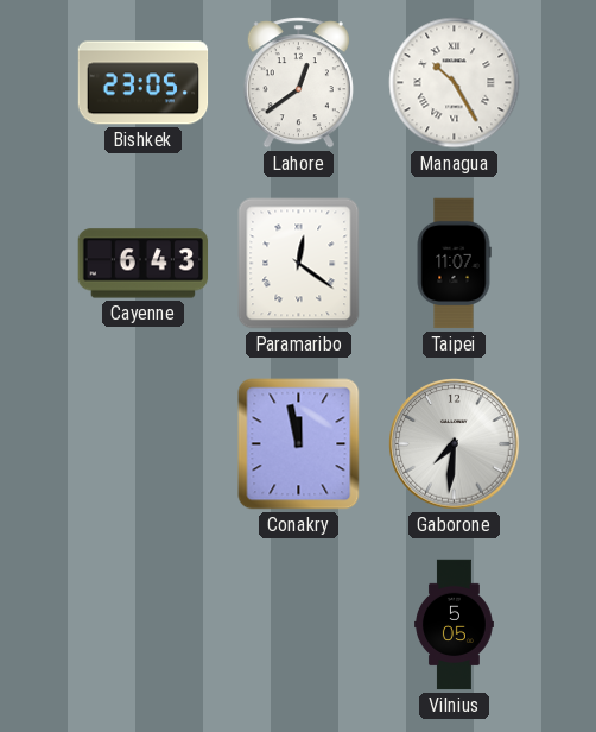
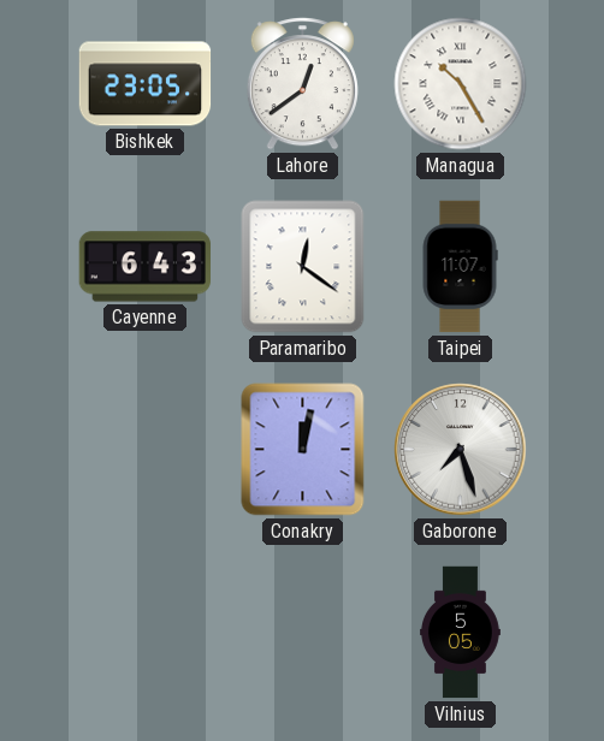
Conakry: 11:58 -> 12:02 (303, 450)
Gaborone: 7:31 -> 7:27 (461, 450)
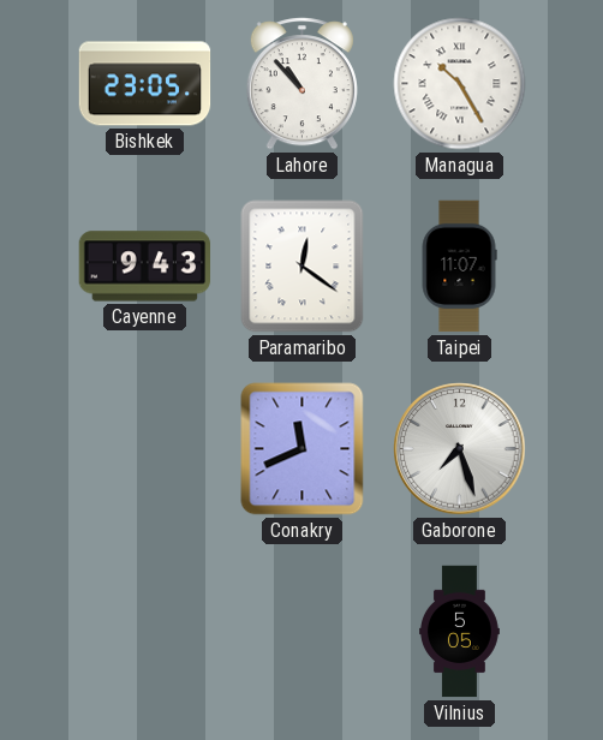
Lahore: 12:39 -> 10:53 (301, 84)
Cayenne: 6:43 -> 9:43 (145, 267)
Conakry: 12:02 -> 11:41 (303, 449)
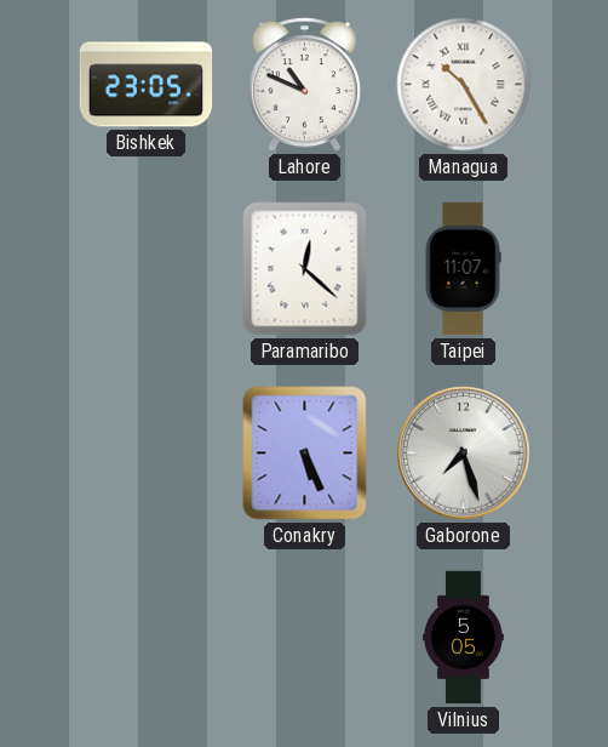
Lahore: 10:53 -> 10:49 (304, 85)
Cayenne: 9:43 -> none (145, 267)
Paramaribo: 12:21 -> 12:22 (305, 269)
Conakry: 11:41 -> 5:26 (305, 454)
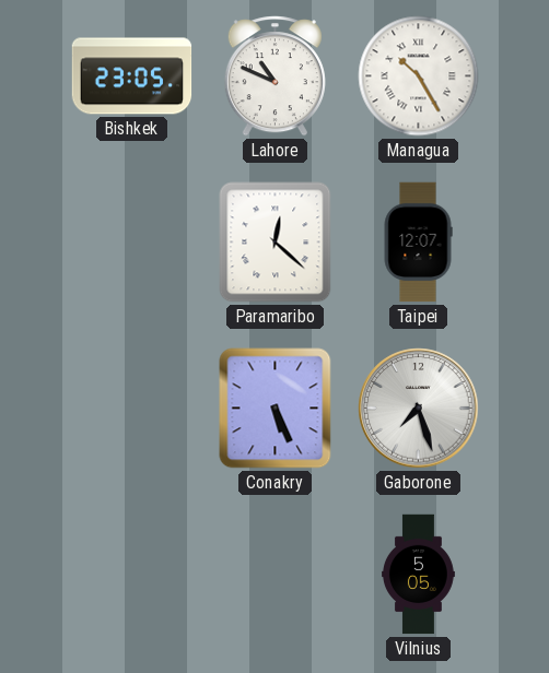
Taipei: 11:07 -> 12:07 (418, 243)
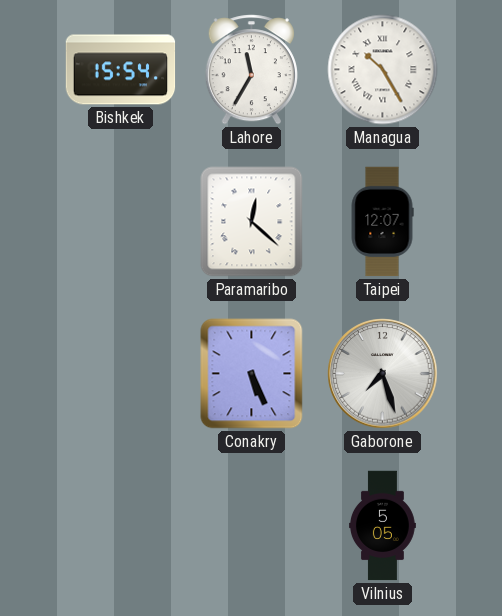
Bishkek: 23:05 -> 15:54 (121, 70)
Lahore: 10:49 -> 11:35 (251, 70)
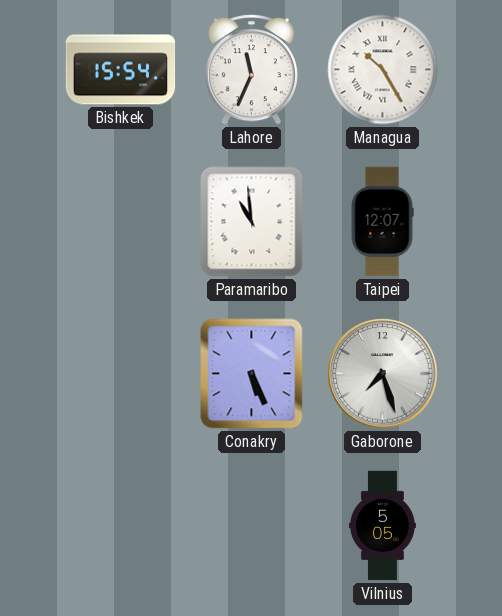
Lahore: 11:35 -> 11:34 (251, 70)
Paramaribo: 12:22 -> 10:59 (252, 222)
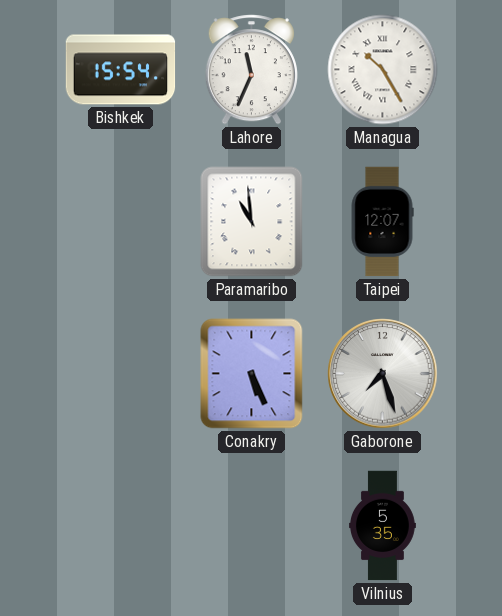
Vilnius: 5:05 -> 5:35 (383, 526)
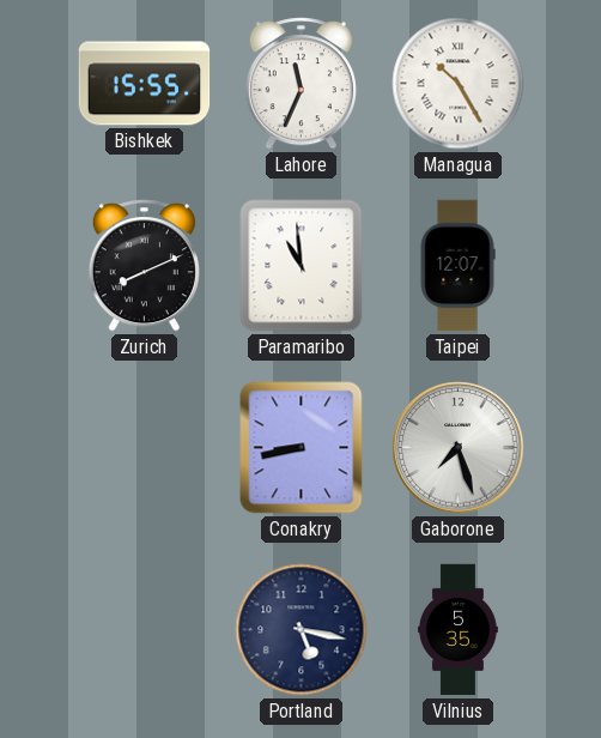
Bishkek: 15:54 -> 15:55 (145, 84)
Zurich: none -> 8:11 (144, 266)
Conakry: 5:26 -> 8:43 (302, 448)
Portland: none -> 5:17 (302, 630)
